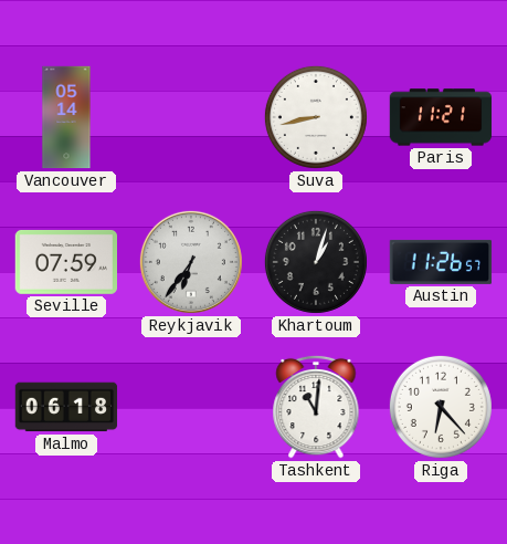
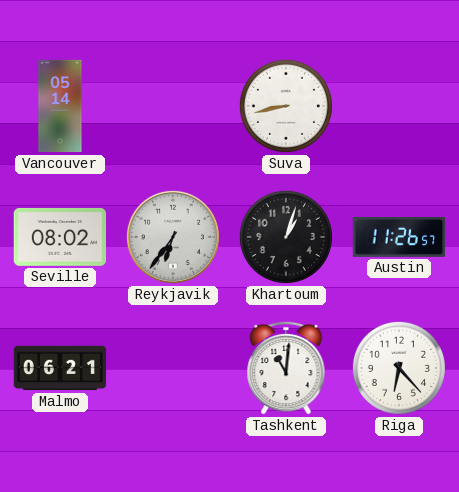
Paris: 11:21 -> none (441, 117)
Seville: 07:59 -> 08:02 (59, 237)
Malmo: 06:18 -> 06:21 (60, 368)
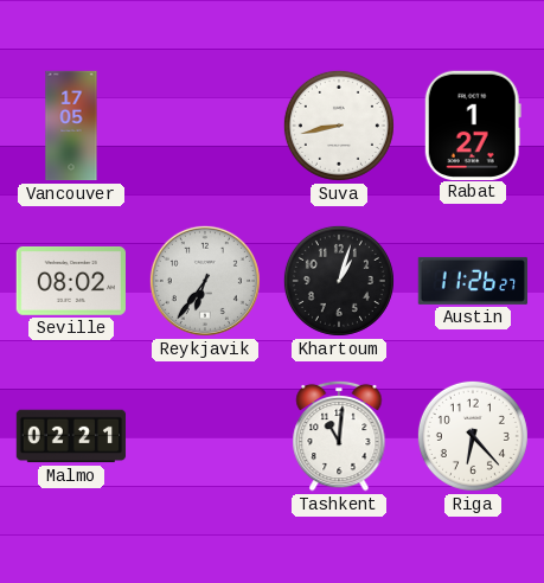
Vancouver: 05:14 -> 17:05 (71, 126)
Rabat: none -> 1:27 (473, 124)
Austin: 11:26:57 -> 11:26:27 (473, 281)
Malmo: 06:21 -> 02:21 (71, 436)
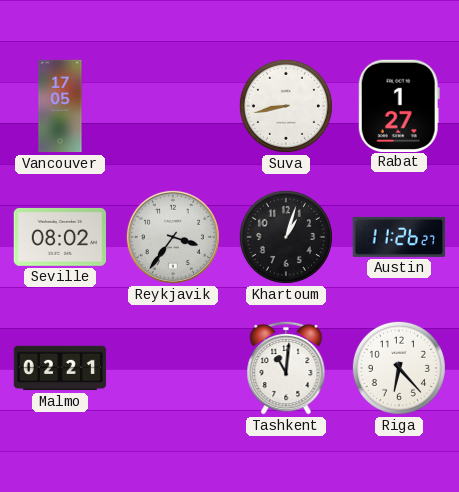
Reykjavik: 6:36 -> 3:36 (173, 237)
